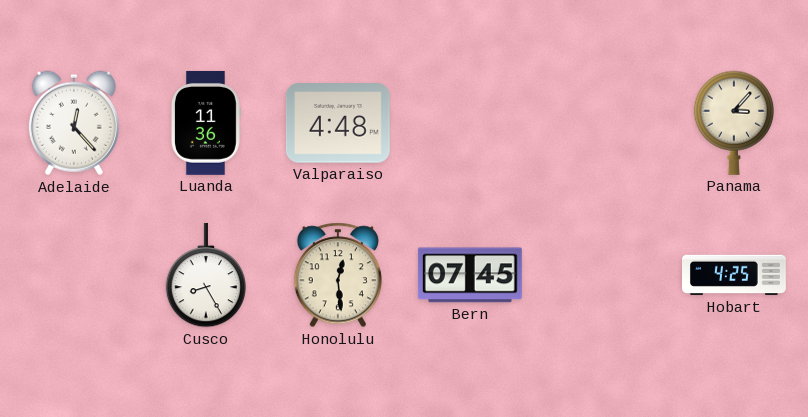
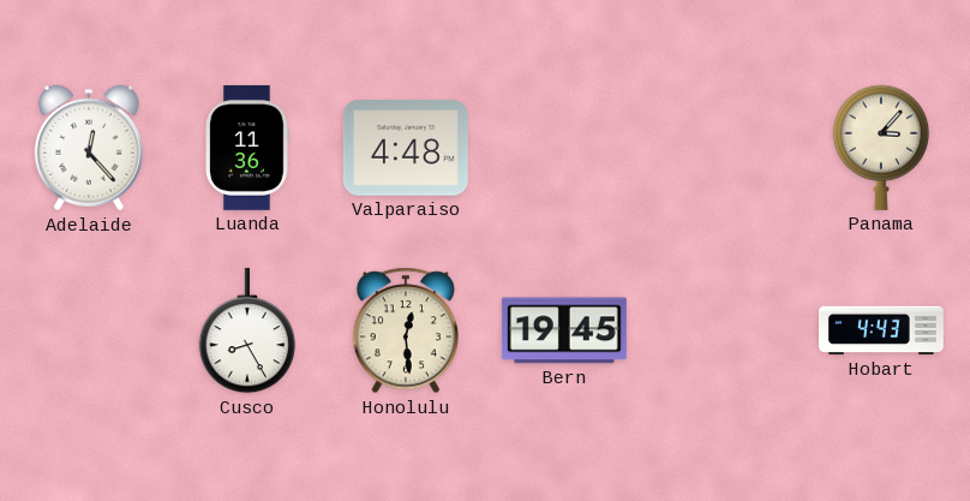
Bern: 07:45 -> 19:45 (564, 330)
Hobart: 4:25 -> 4:43 (882, 330)
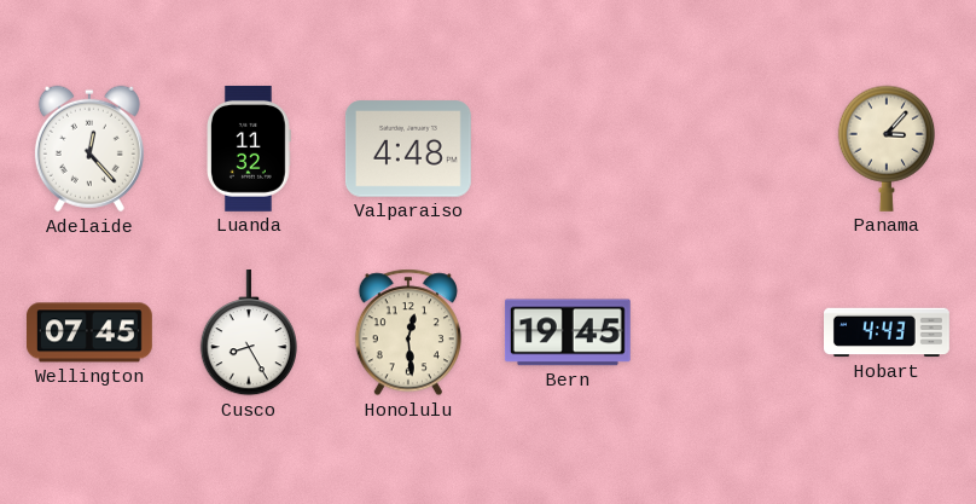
Luanda: 11:36 -> 11:32 (249, 149)
Wellington: none -> 07:45 (89, 332)
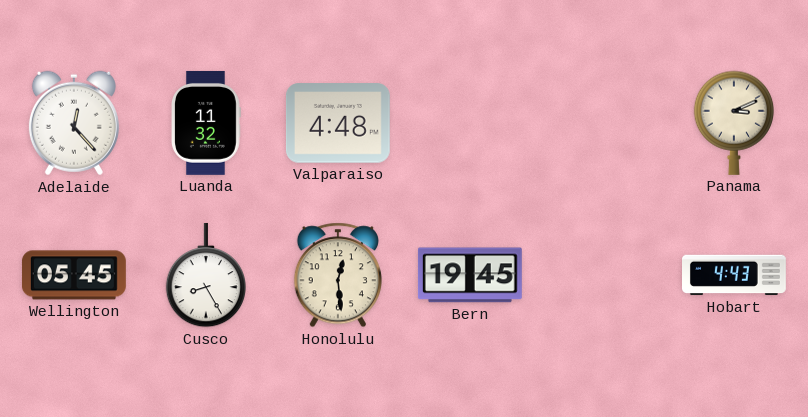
Panama: 3:07 -> 3:11 (733, 123)
Wellington: 07:45 -> 05:45 (74, 275)
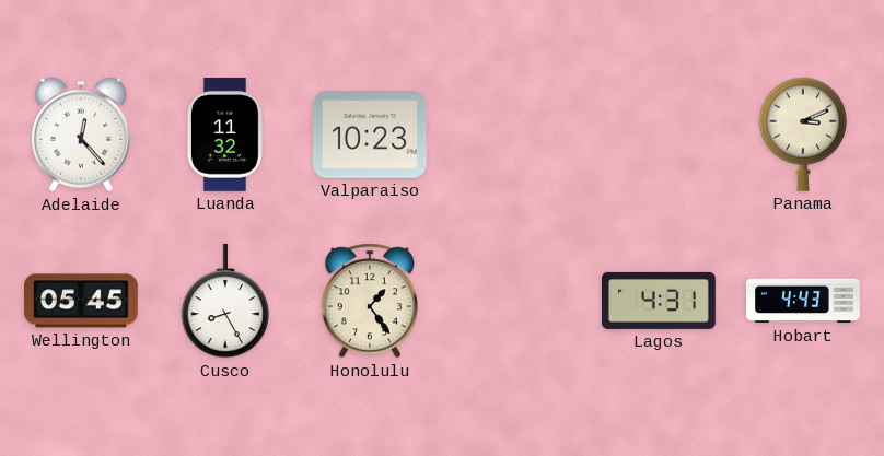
Valparaiso: 4:48 -> 10:23 (370, 135)
Honolulu: 12:29 -> 1:24 (370, 301)
Bern: 19:45 -> none (470, 275)
Lagos: none -> 4:31 (659, 301)
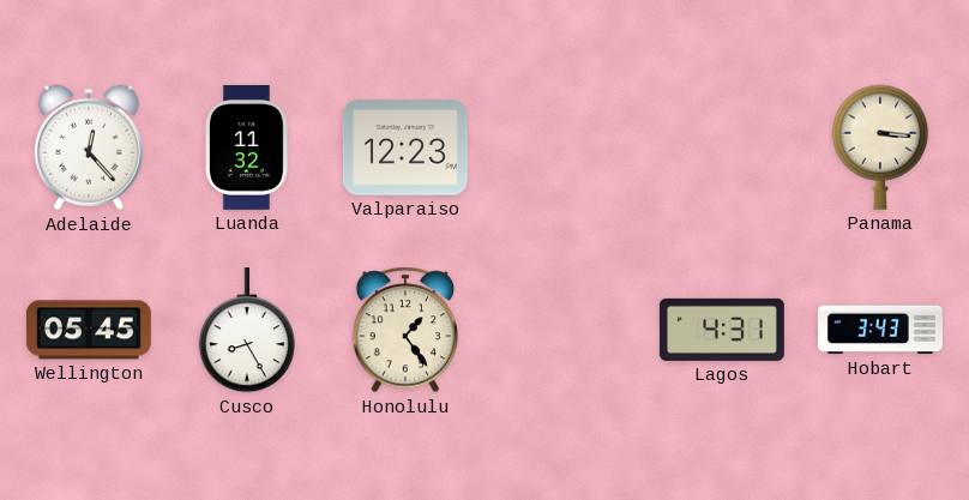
Valparaiso: 10:23 -> 12:23 (405, 147)
Panama: 3:11 -> 3:16 (879, 147)
Hobart: 4:43 -> 3:43 (881, 330)
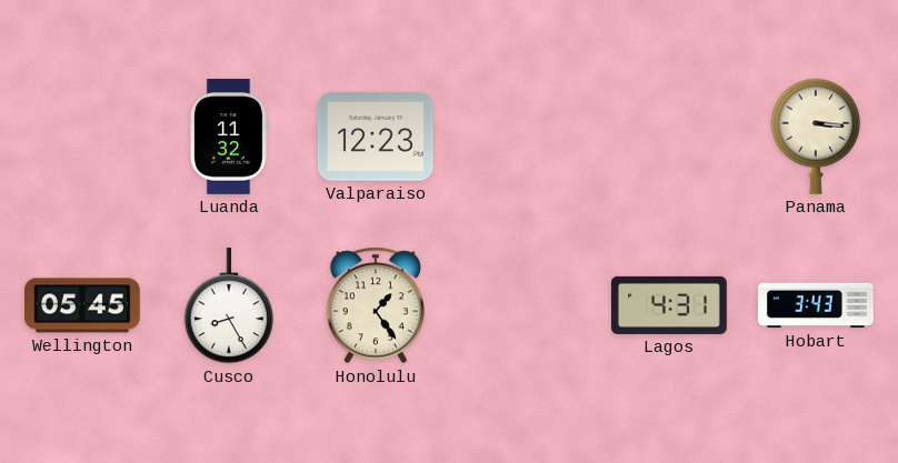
Adelaide: 12:23 -> none (89, 147)
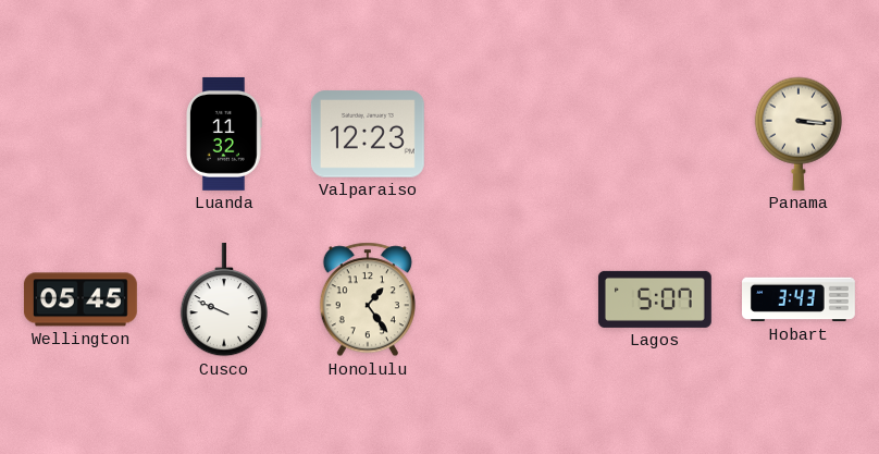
Cusco: 8:25 -> 9:49 (223, 299)
Lagos: 4:31 -> 5:07 (655, 299)
